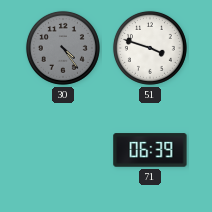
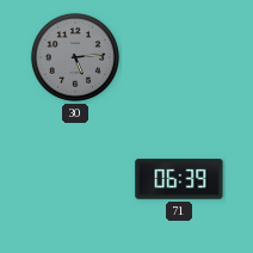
30: 4:24 -> 5:14 (75, 57)
51: 3:48 -> none (150, 48)
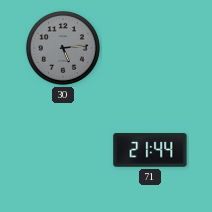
71: 06:39 -> 21:44 (150, 150)
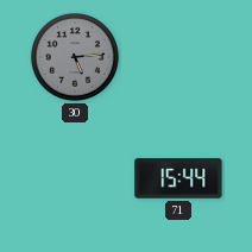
71: 21:44 -> 15:44 (178, 178)
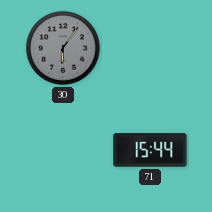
30: 5:14 -> 6:06 (63, 48)
